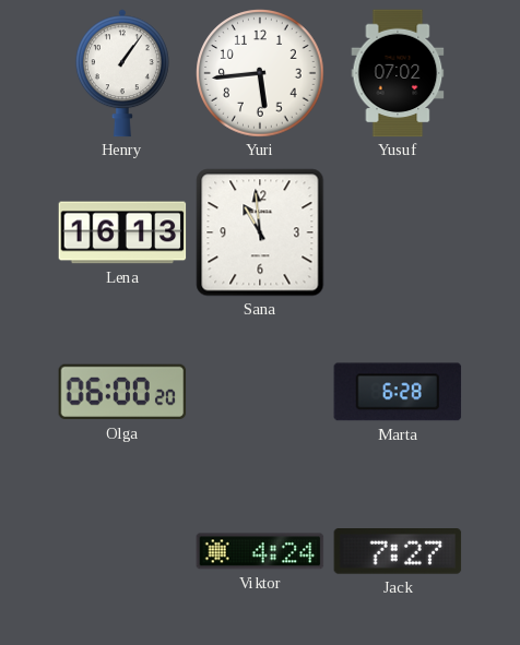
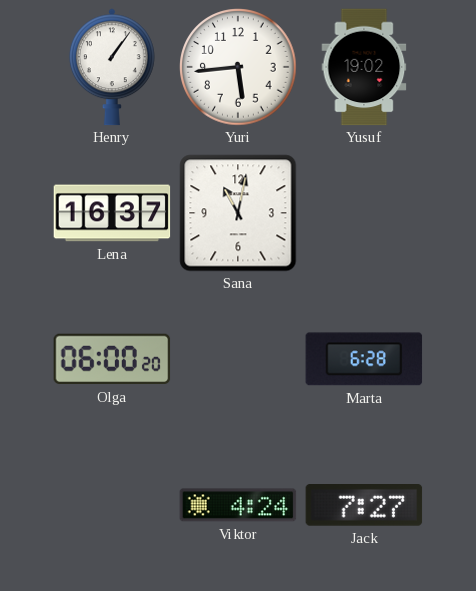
Yusuf: 07:02 -> 19:02 (364, 67)
Lena: 16:13 -> 16:37 (112, 213)
Sana: 10:59 -> 11:02 (238, 213)
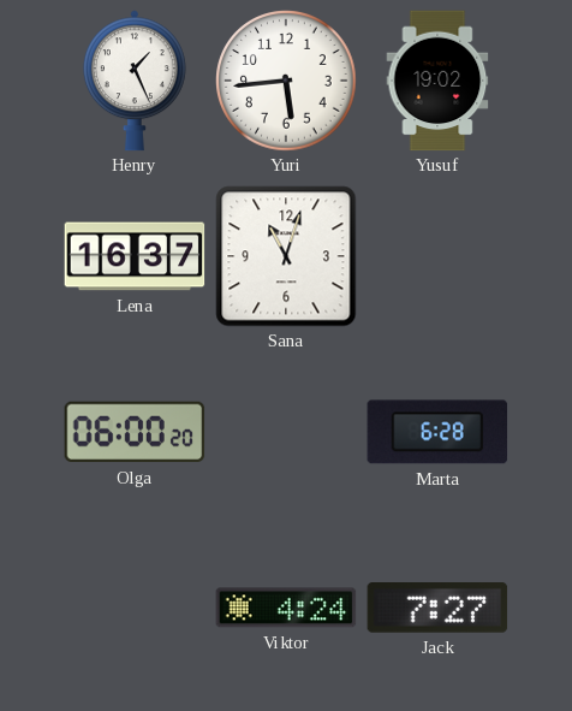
Henry: 1:06 -> 1:26 (135, 81)
Sana: 11:02 -> 11:03 (286, 256)
